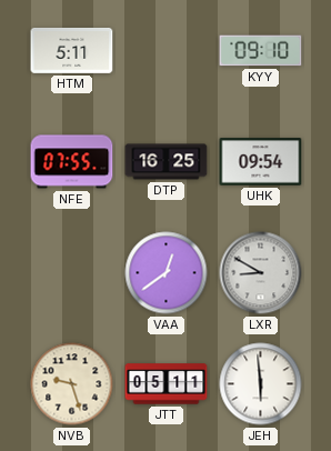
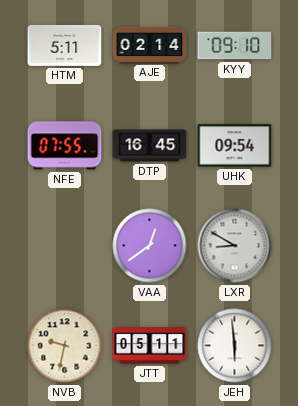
AJE: none -> 02:14 (150, 45)
DTP: 16:25 -> 16:45 (150, 146)
NVB: 9:27 -> 9:32 (65, 346)
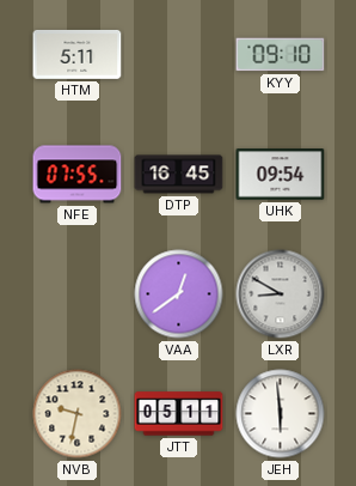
AJE: 02:14 -> none (150, 45)
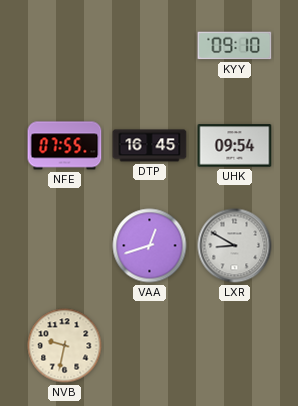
HTM: 5:11 -> none (78, 54)
VAA: 12:39 -> 12:42 (150, 246)
JTT: 05:11 -> none (179, 414)
JEH: 5:59 -> none (281, 414)
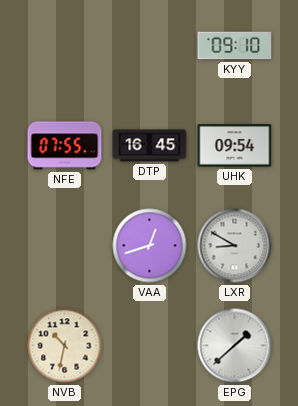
NVB: 9:32 -> 10:32 (65, 346)
EPG: none -> 1:38 (235, 346)
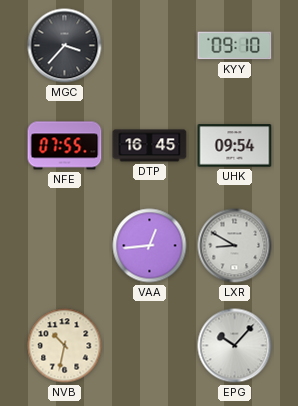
MGC: none -> 3:37 (65, 46)
VAA: 12:42 -> 12:44 (150, 246)
EPG: 1:38 -> 10:07 (235, 346)
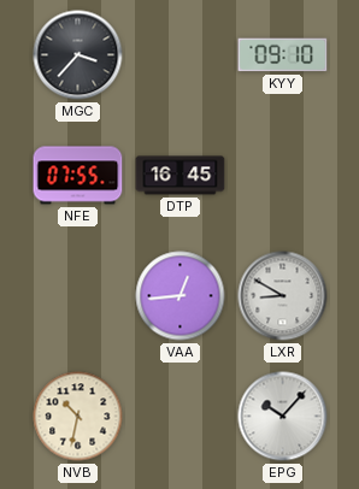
UHK: 09:54 -> none (235, 146)
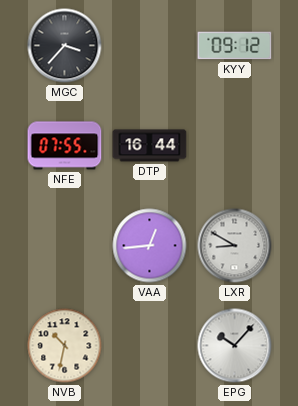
KYY: 09:10 -> 09:12 (235, 46)
DTP: 16:45 -> 16:44 (150, 146)
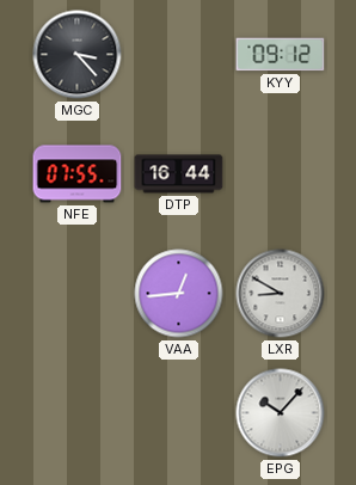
MGC: 3:37 -> 3:23 (78, 55)
NVB: 10:32 -> none (65, 346)
